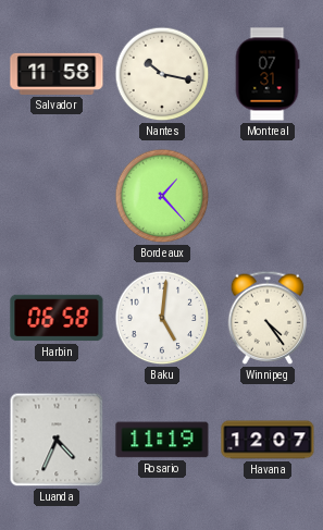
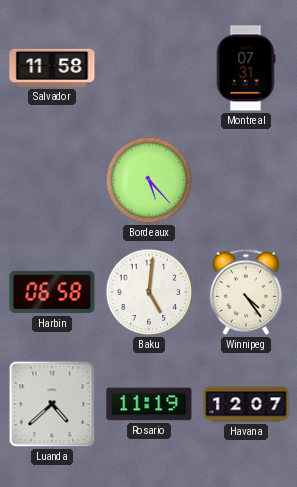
Nantes: 10:17 -> none (162, 74)
Bordeaux: 1:23 -> 5:23 (149, 180)
Luanda: 4:34 -> 4:38 (52, 404)
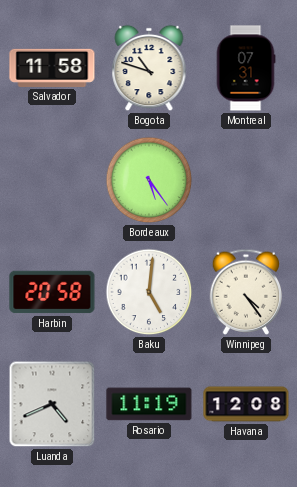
Bogota: none -> 10:48 (149, 68)
Bordeaux: 5:23 -> 5:24 (149, 180)
Harbin: 06:58 -> 20:58 (52, 292)
Luanda: 4:38 -> 4:41 (52, 404)
Havana: 12:07 -> 12:08 (246, 404)
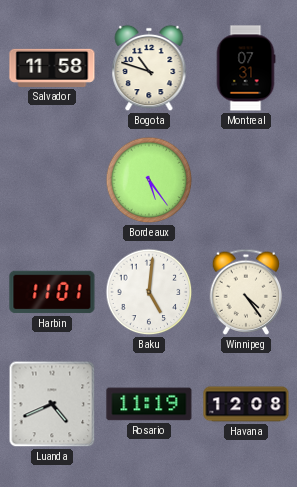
Harbin: 20:58 -> 11:01 (52, 292)
